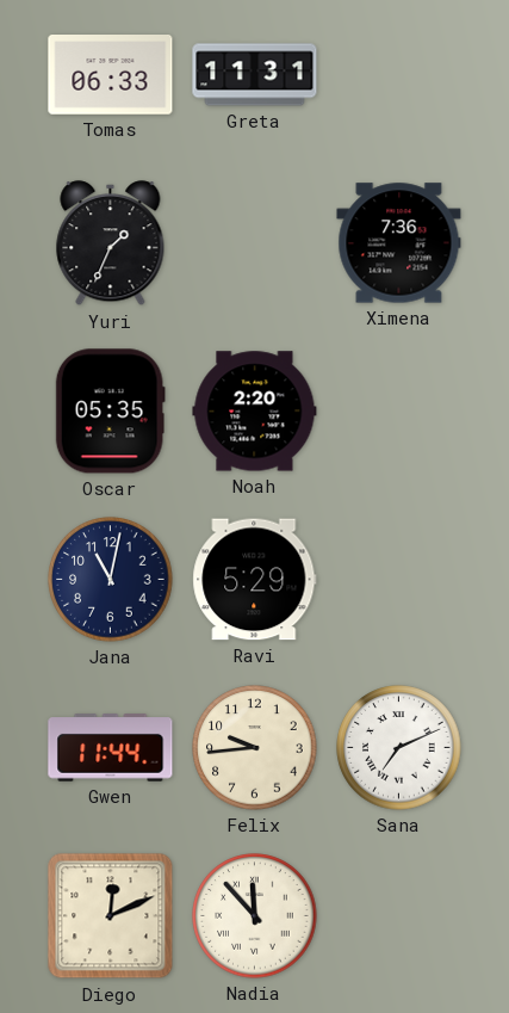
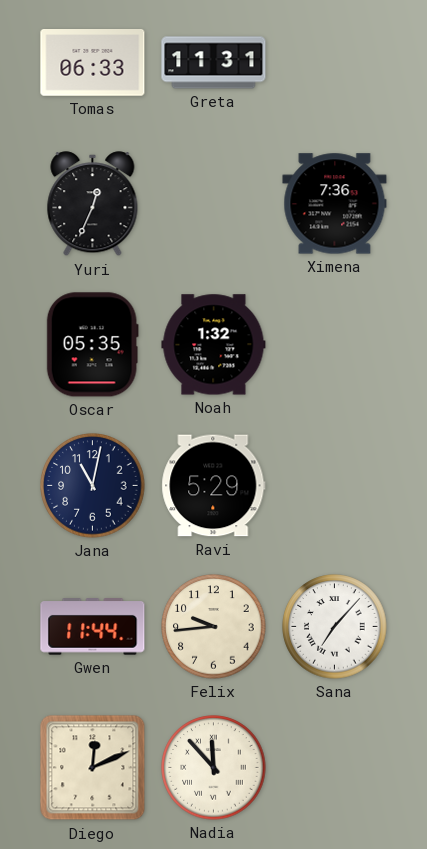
Yuri: 1:34 -> 12:34 (93, 204)
Noah: 2:20 -> 1:32 (214, 345)
Sana: 7:11 -> 7:07 (335, 627)
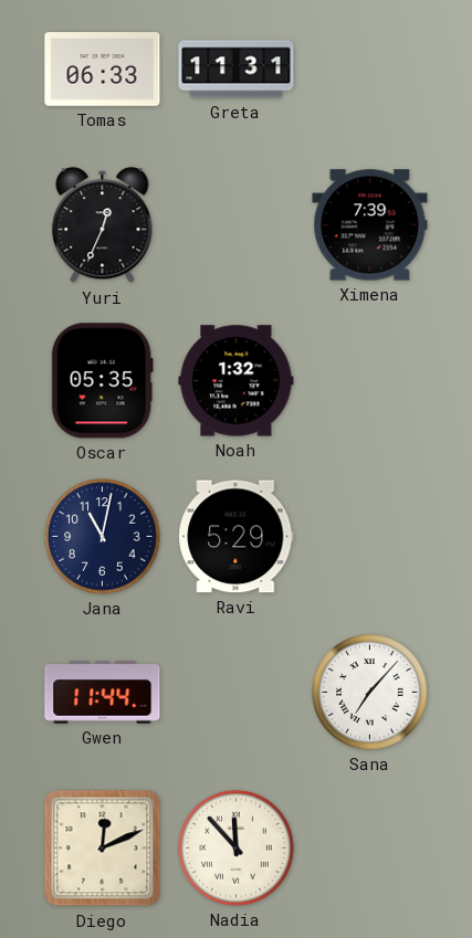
Ximena: 7:36 -> 7:39 (370, 225)
Felix: 9:44 -> none (214, 627)
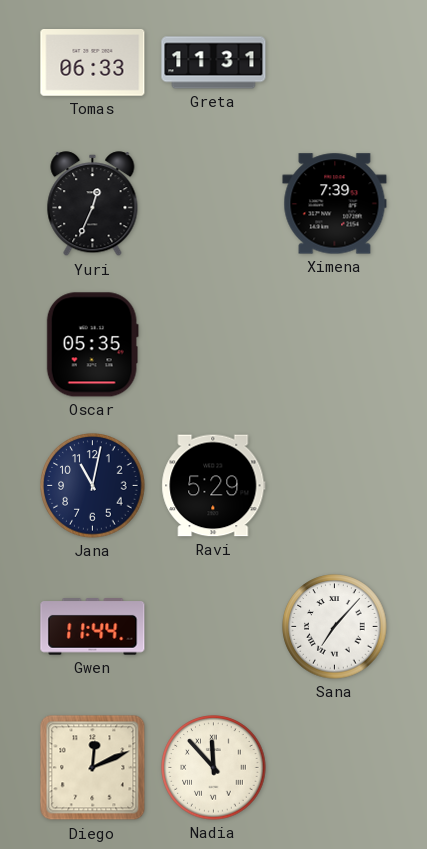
Noah: 1:32 -> none (237, 381)
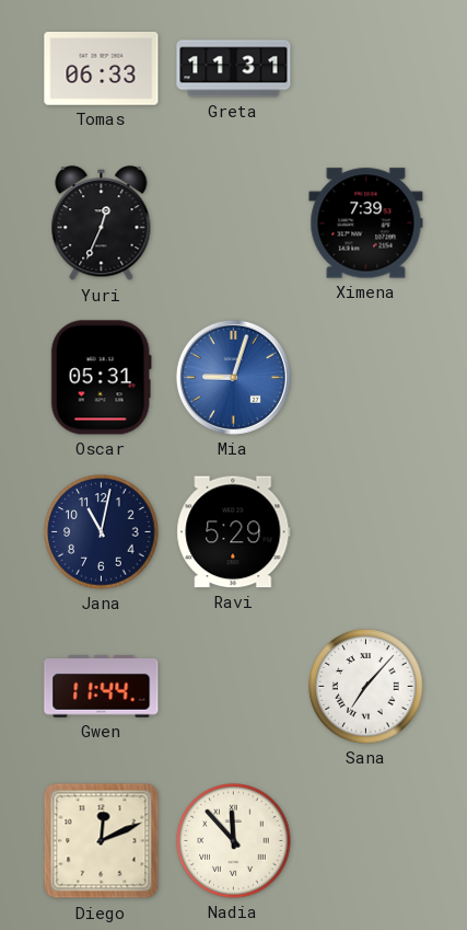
Oscar: 05:35 -> 05:31 (101, 378)
Mia: none -> 9:03 (233, 377)
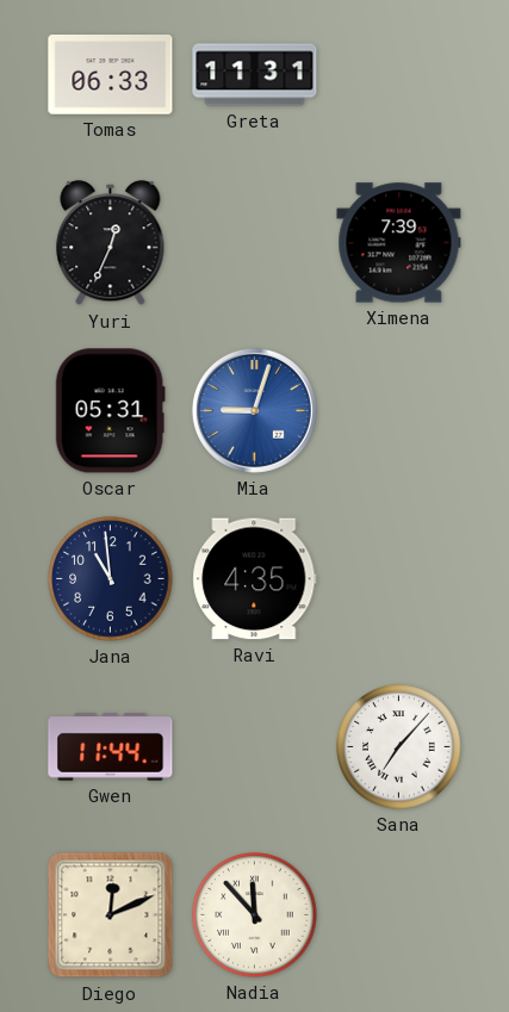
Jana: 11:02 -> 10:59 (111, 579)
Ravi: 5:29 -> 4:35 (255, 579)
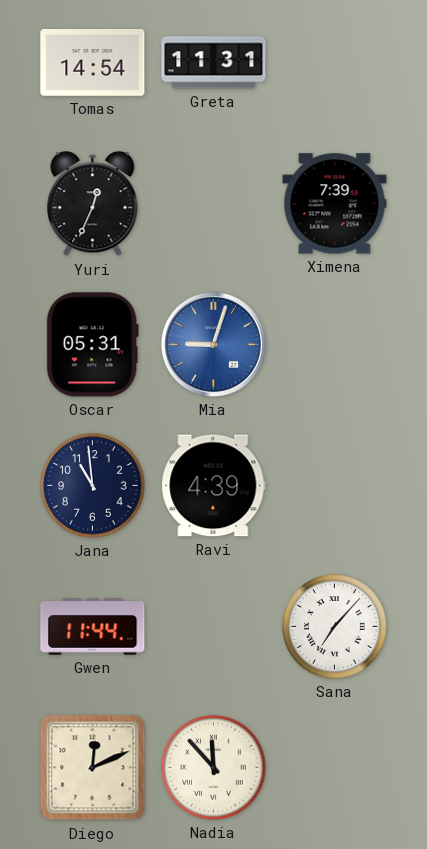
Tomas: 06:33 -> 14:54 (93, 63)
Ravi: 4:35 -> 4:39 (214, 486)
